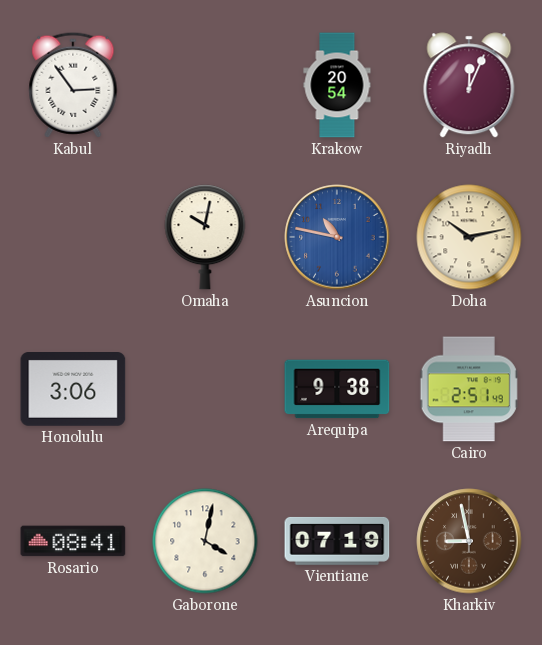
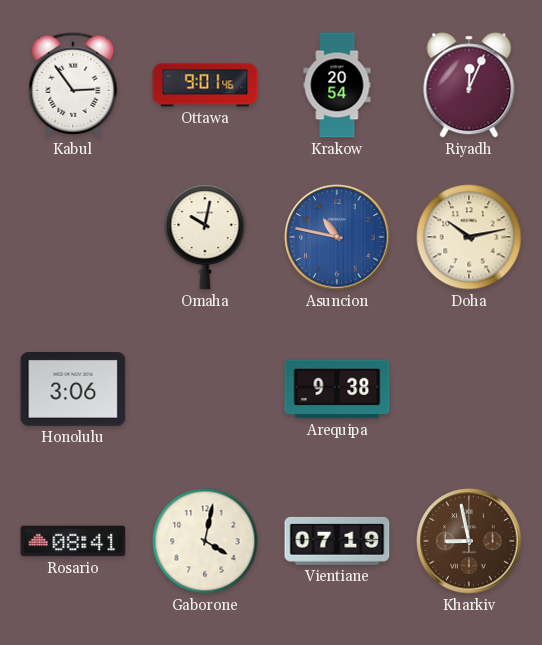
Ottawa: none -> 9:01 (205, 85)
Cairo: 2:51 -> none (469, 389)
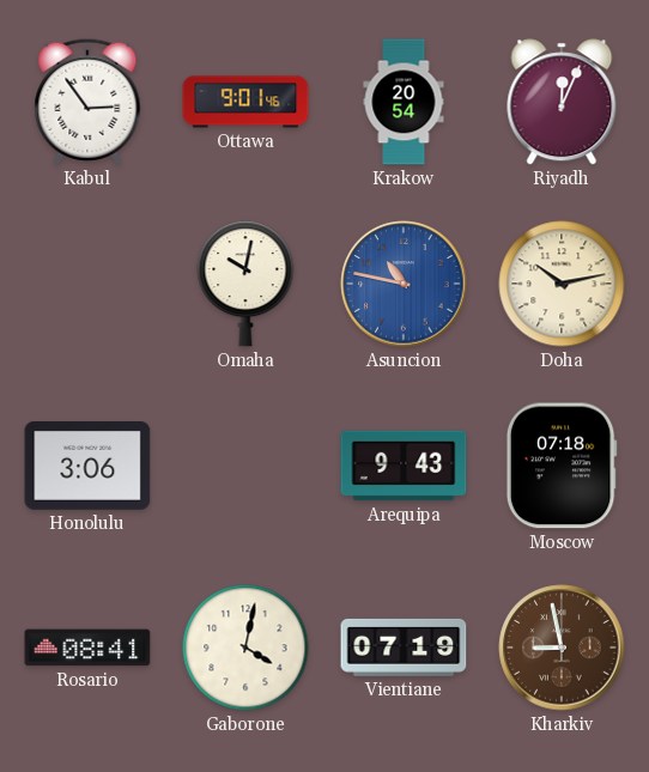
Arequipa: 9:38 -> 9:43 (404, 466)
Moscow: none -> 07:18 (562, 466)
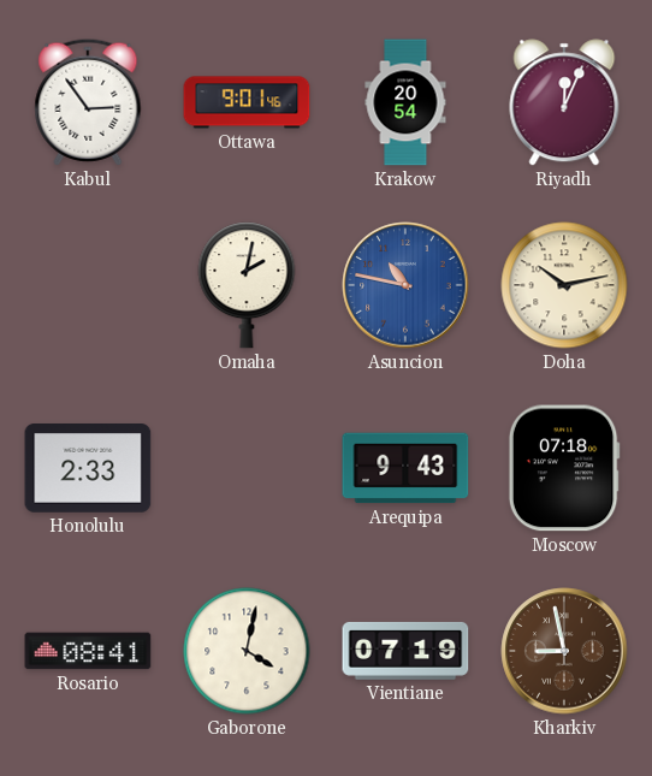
Omaha: 10:02 -> 2:02 (247, 285)
Honolulu: 3:06 -> 2:33 (88, 469)
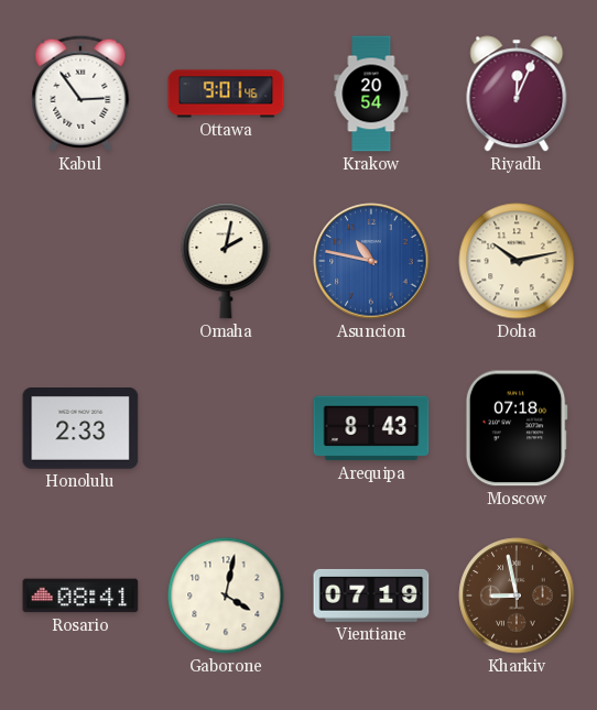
Arequipa: 9:43 -> 8:43 (371, 428)
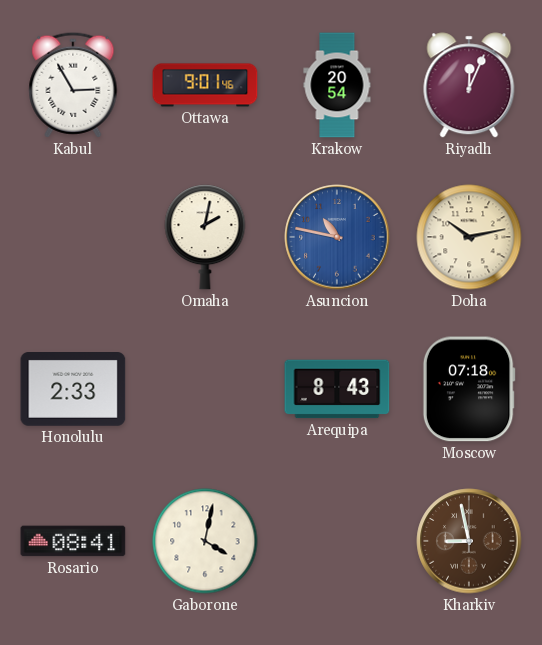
Kabul: 2:54 -> 2:55 (73, 85)
Vientiane: 07:19 -> none (371, 596)
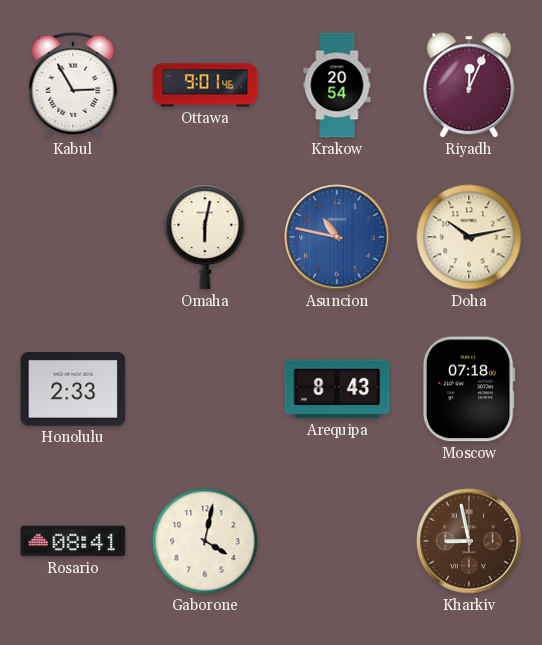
Omaha: 2:02 -> 6:02 (205, 237)
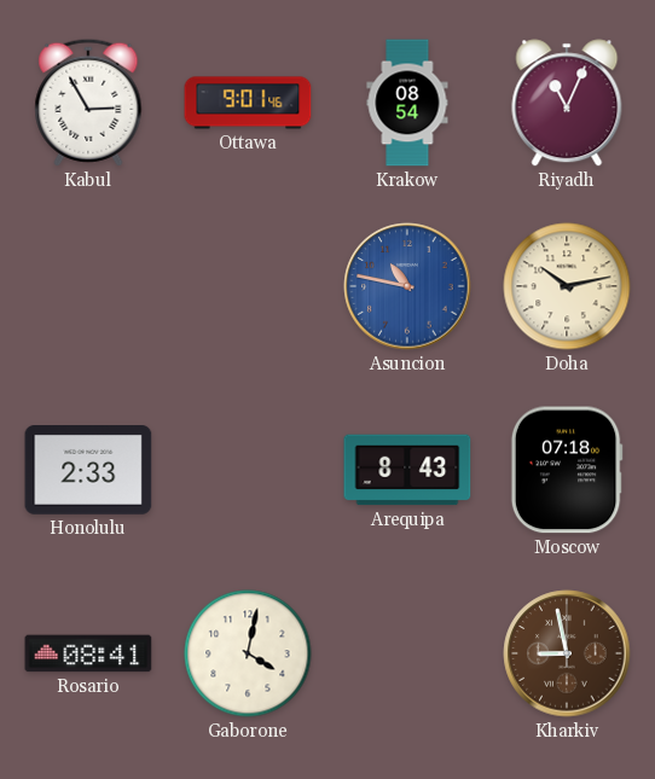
Krakow: 20:54 -> 08:54 (407, 103)
Riyadh: 12:04 -> 11:04 (567, 103)
Omaha: 6:02 -> none (205, 237)
